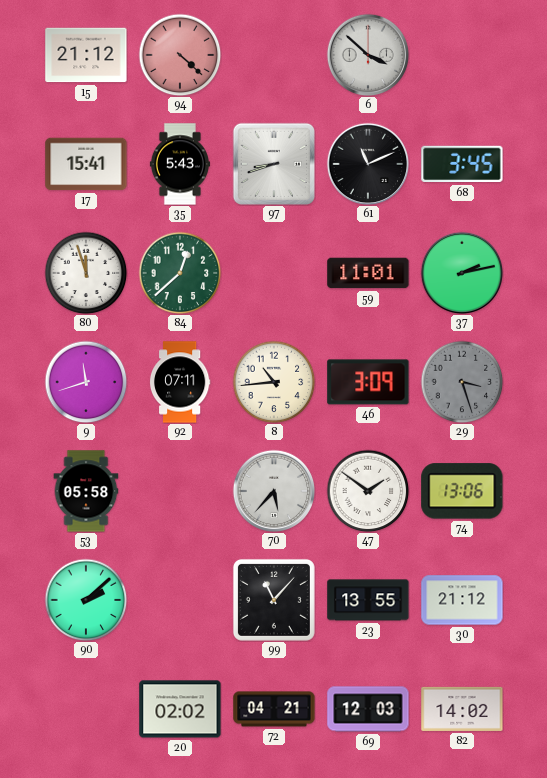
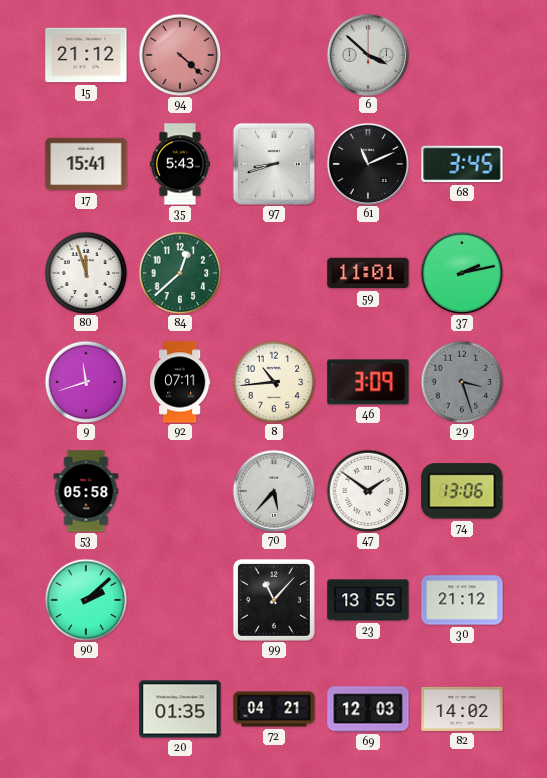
20: 02:02 -> 01:35 (180, 709)
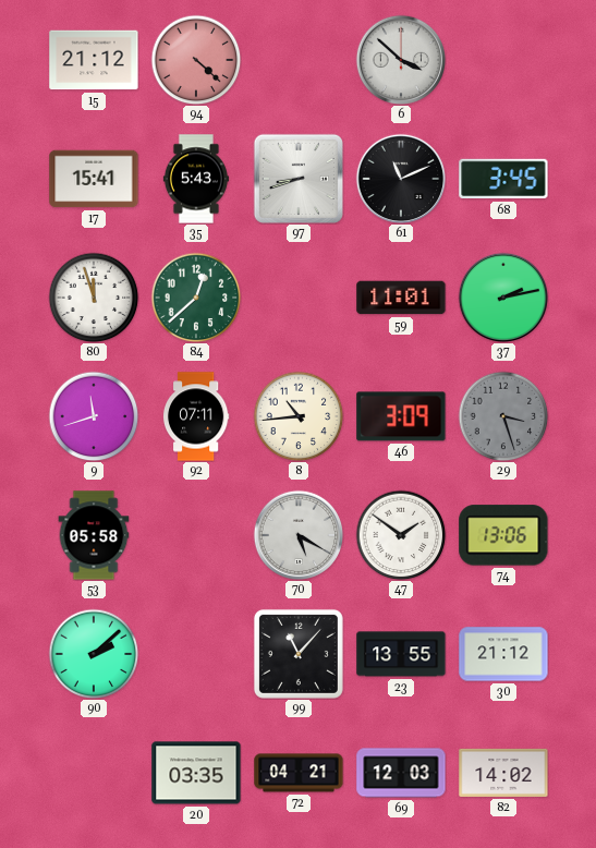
70: 5:37 -> 5:20 (299, 535)
20: 01:35 -> 03:35 (196, 773)
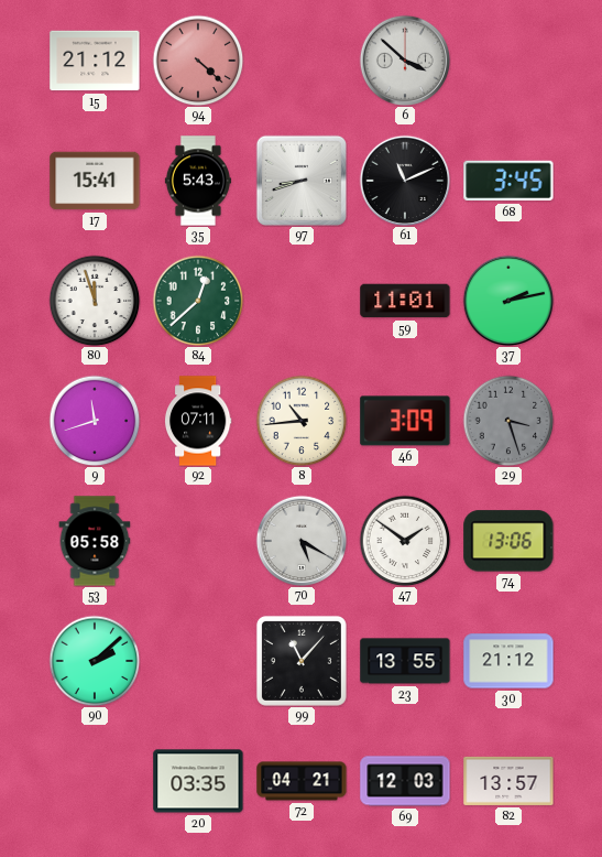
82: 14:02 -> 13:57 (508, 781)
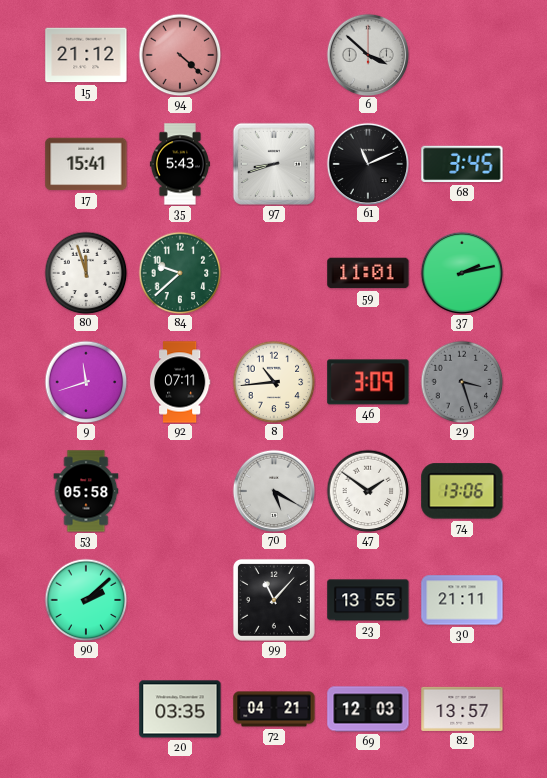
84: 12:38 -> 9:38 (180, 273)
30: 21:12 -> 21:11 (462, 600)
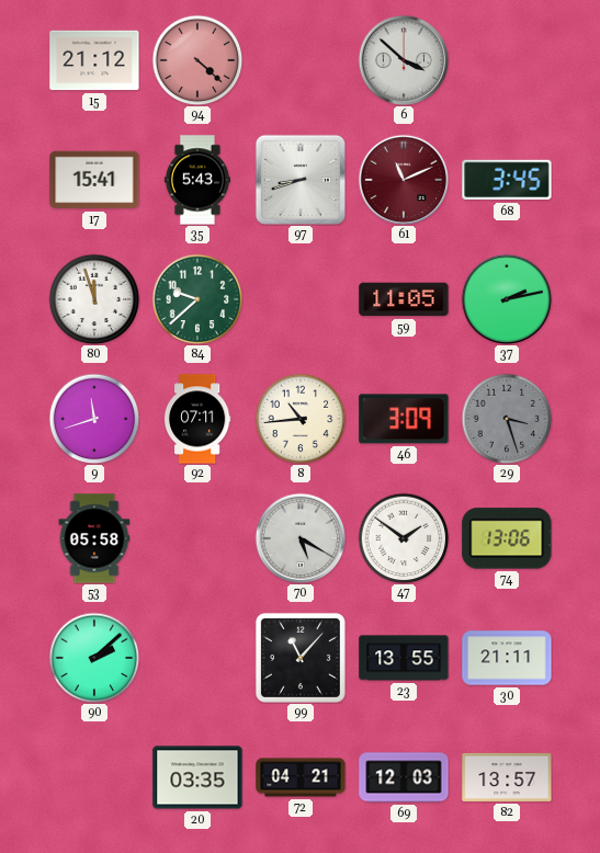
61 dial: black -> burgundy (404, 180)
59: 11:01 -> 11:05 (404, 299)
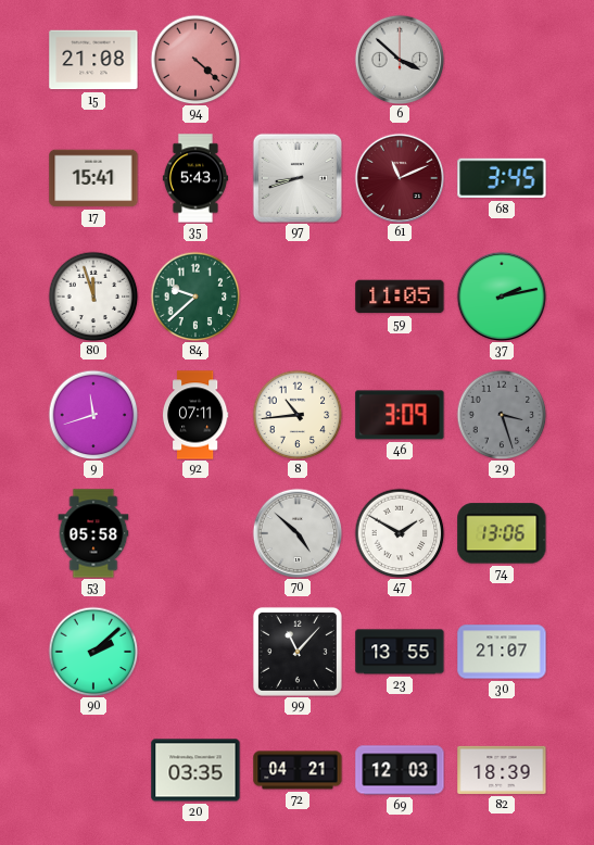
15: 21:12 -> 21:08 (93, 60)
70: 5:20 -> 4:52 (298, 533)
47: 1:51 -> 1:50 (400, 533)
30: 21:11 -> 21:07 (502, 652)
82: 13:57 -> 18:39 (502, 770)
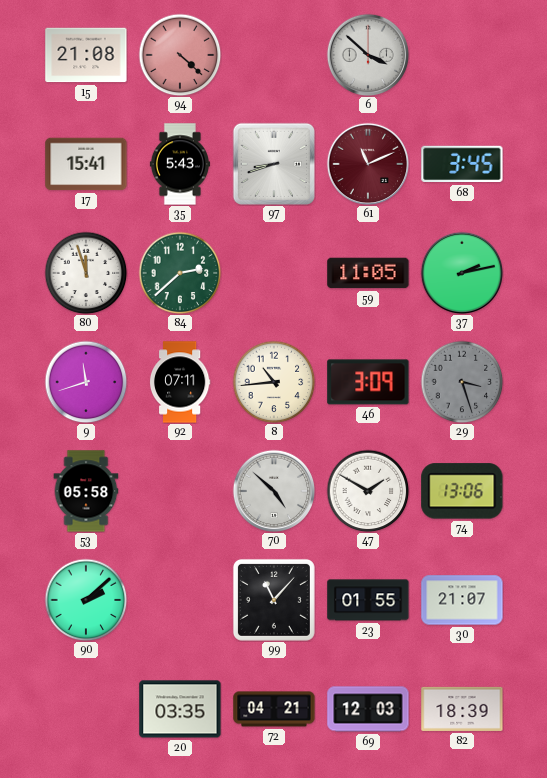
84: 9:38 -> 2:38 (180, 273)
23: 13:55 -> 01:55 (368, 600)
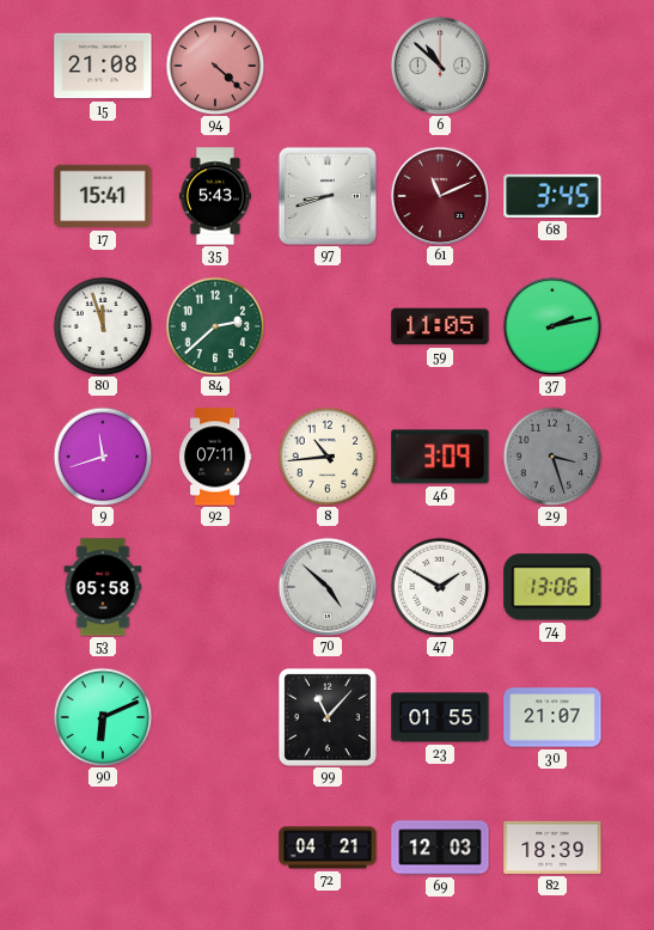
6: 3:52 -> 10:52 (440, 66)
90: 2:08 -> 6:11 (103, 717)
20: 03:35 -> none (180, 709)
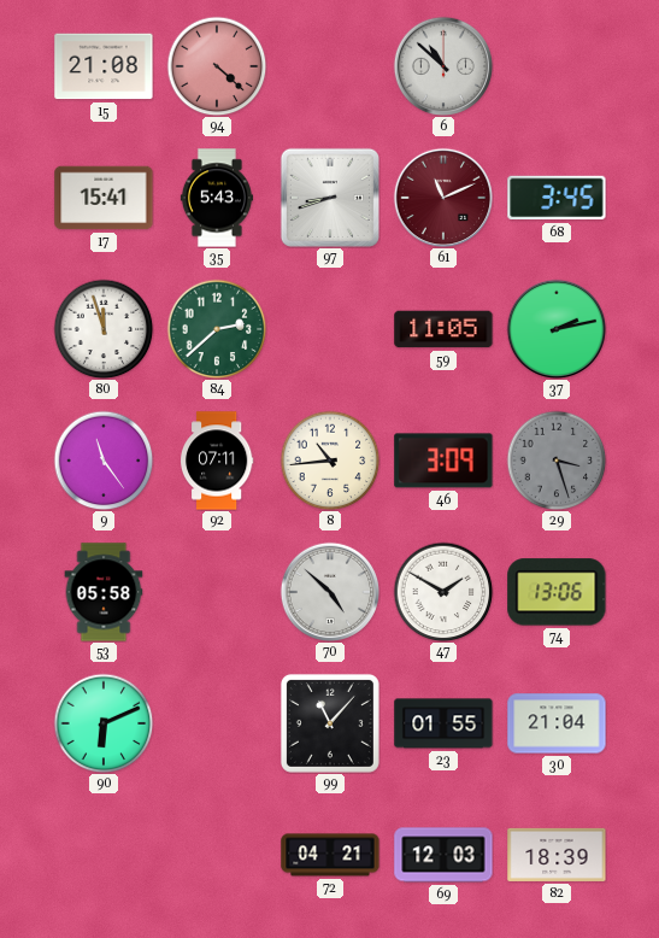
9: 11:42 -> 11:24 (104, 461)
30: 21:07 -> 21:04 (557, 723)
